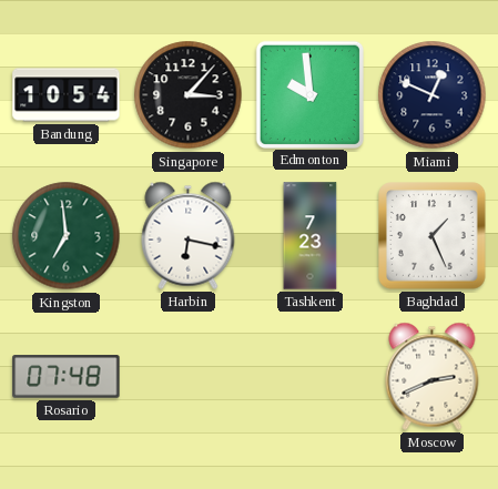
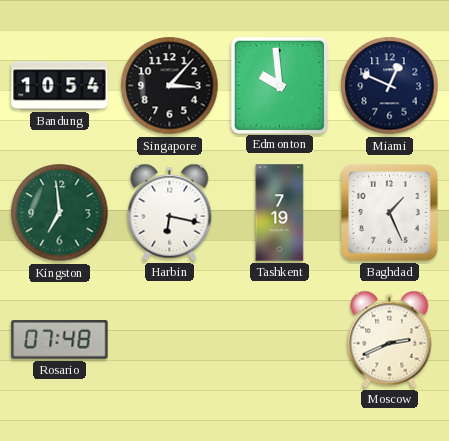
Tashkent: 7:23 -> 7:19 (280, 213)
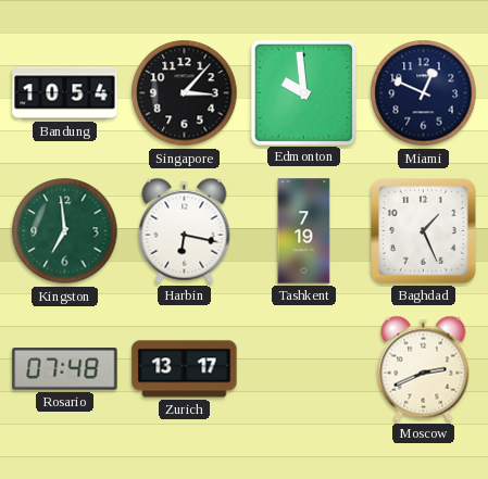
Zurich: none -> 13:17 (185, 369)
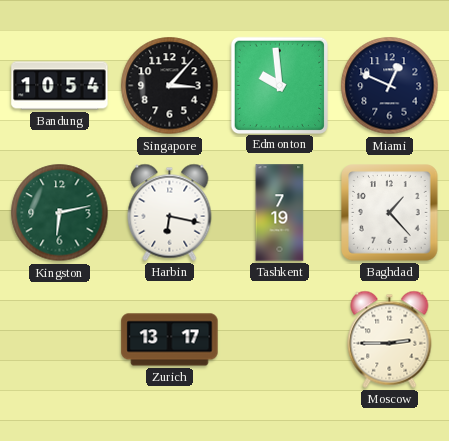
Kingston: 6:59 -> 6:13 (60, 213)
Baghdad: 1:26 -> 1:23 (390, 213)
Rosario: 07:48 -> none (65, 369)
Moscow: 2:41 -> 2:45 (390, 339)
